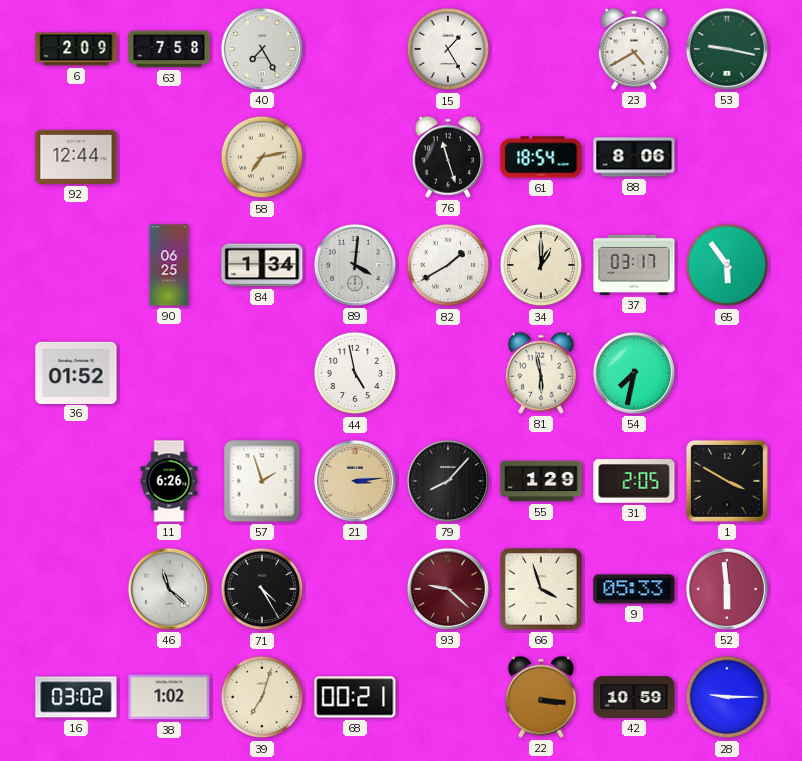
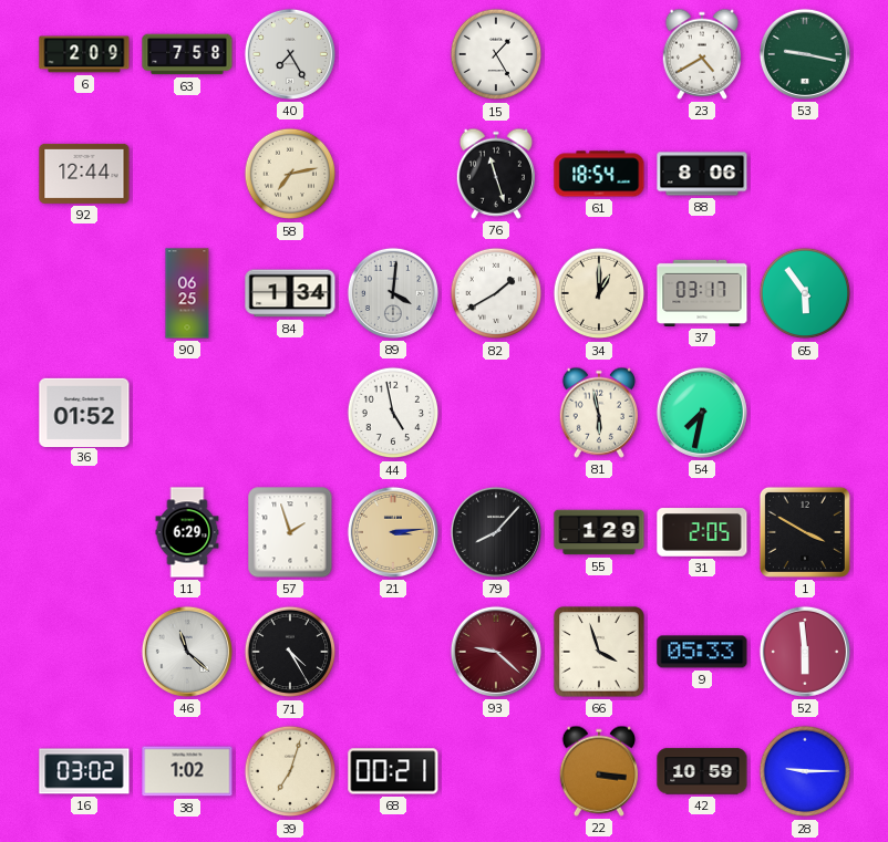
11: 6:26 -> 6:29 (187, 532)
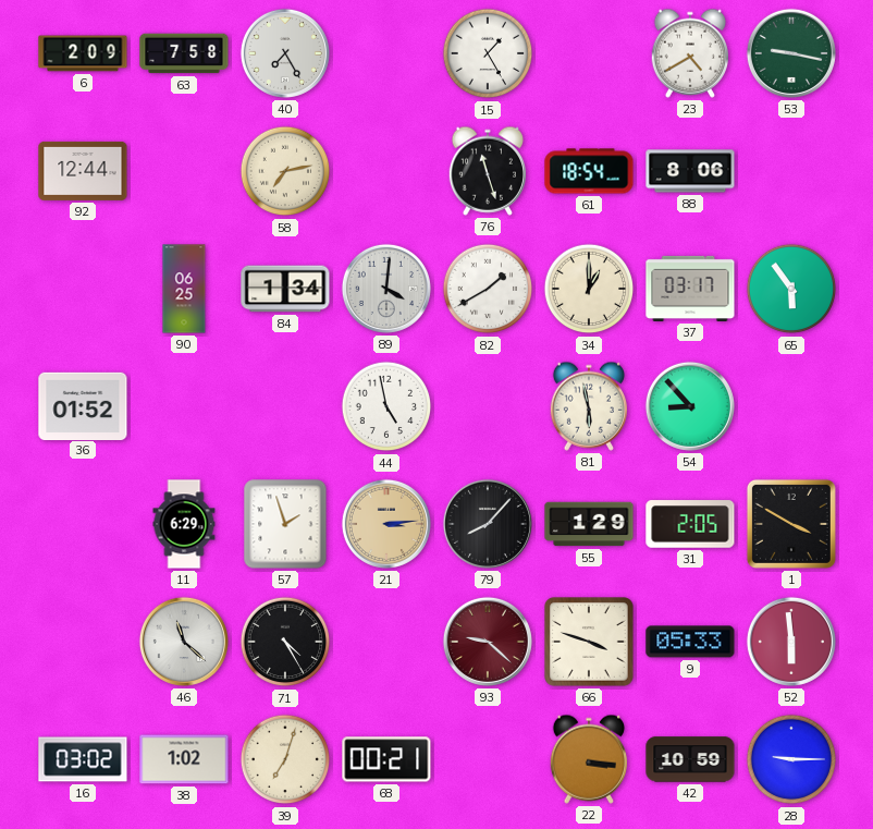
54: 7:32 -> 8:53 (690, 406)
66: 3:57 -> 3:48 (589, 642)
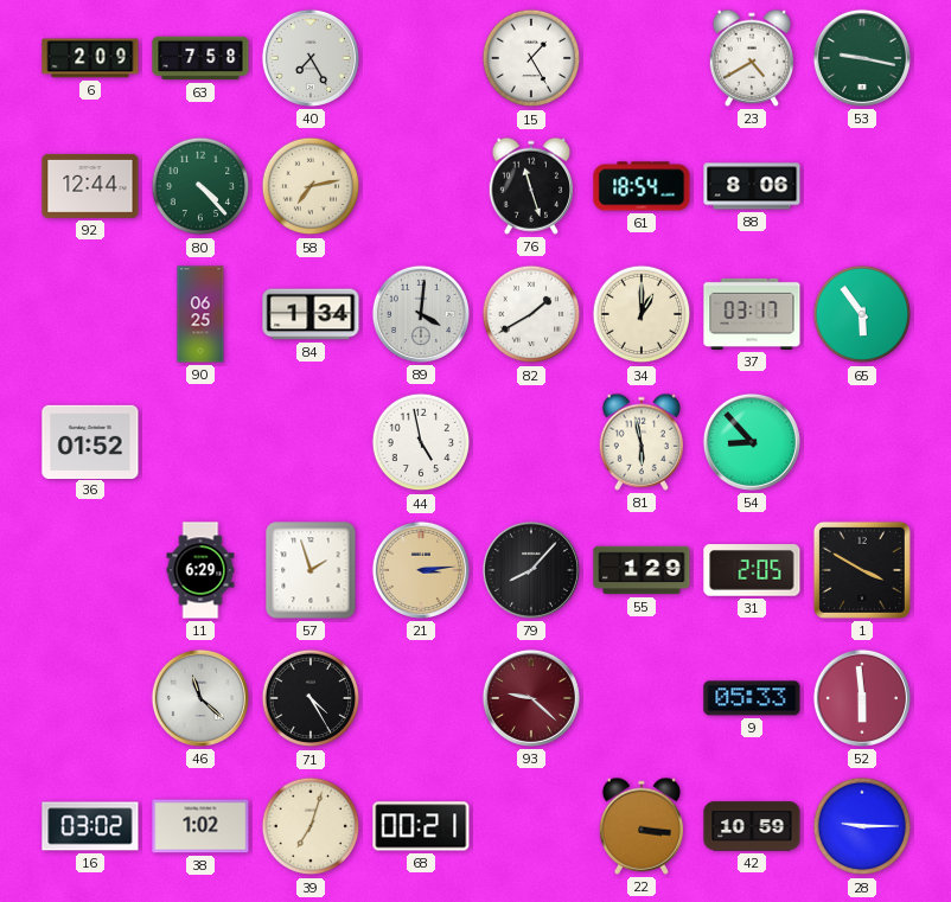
80: none -> 4:23 (200, 186)
66: 3:48 -> none (589, 642)
